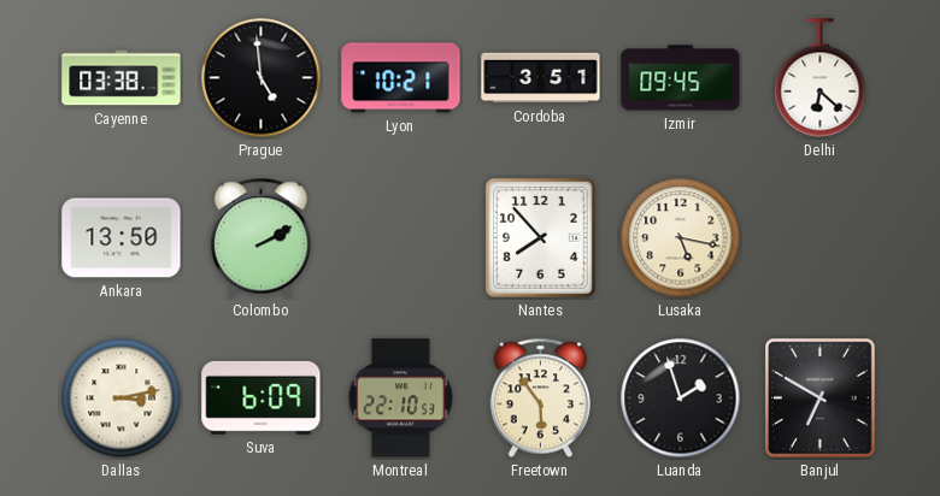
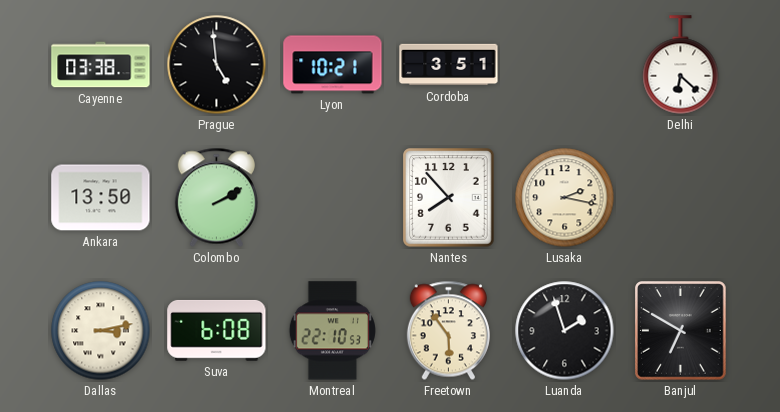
Izmir: 09:45 -> none (681, 78)
Lusaka: 5:17 -> 2:17 (565, 198)
Suva: 6:09 -> 6:08 (217, 330)
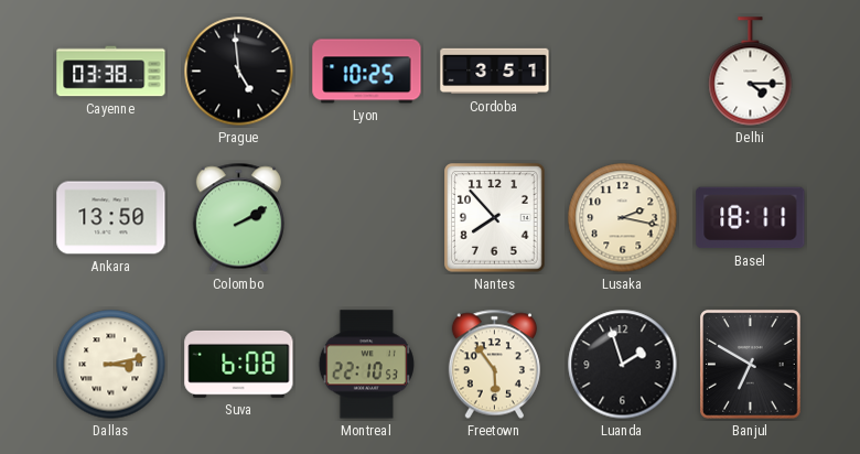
Lyon: 10:21 -> 10:25 (367, 72)
Delhi: 6:22 -> 4:15 (751, 72)
Basel: none -> 18:11 (751, 218)
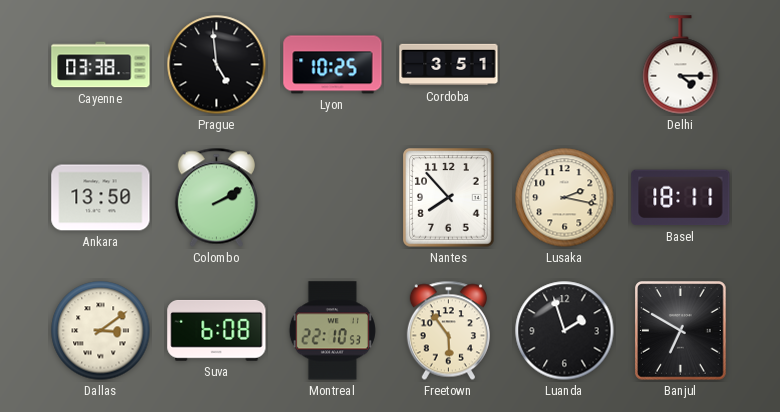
Dallas: 3:13 -> 3:09 (101, 331)
